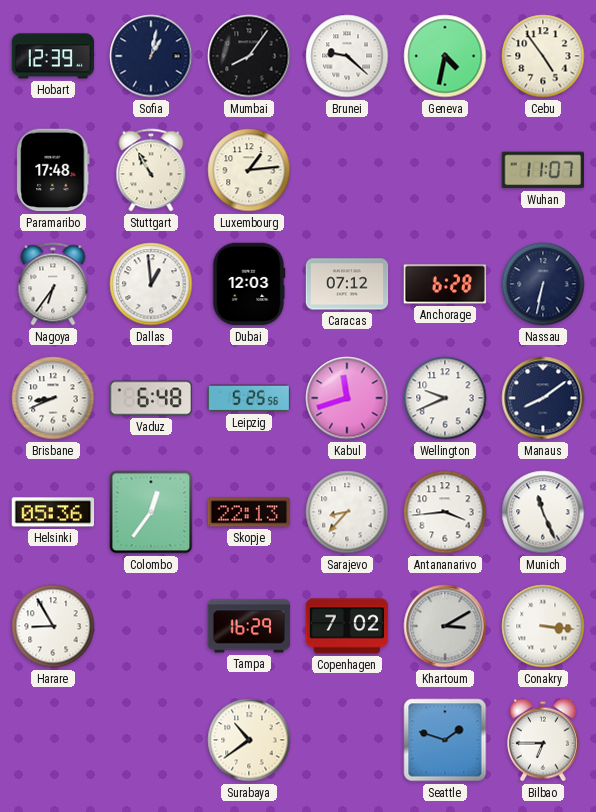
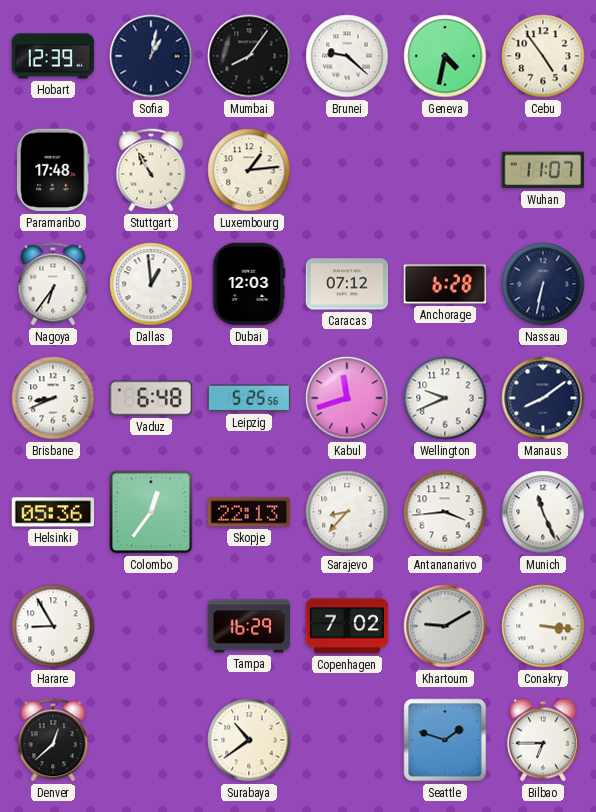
Khartoum: 3:10 -> 9:10 (445, 626)
Denver: none -> 12:38 (53, 740)
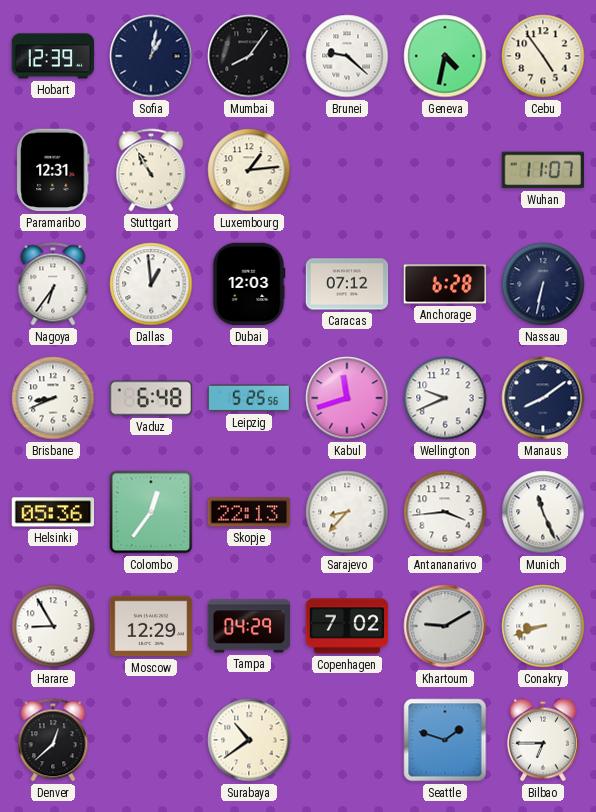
Paramaribo: 17:48 -> 12:31 (53, 170)
Moscow: none -> 12:29 (151, 626)
Tampa: 16:29 -> 04:29 (249, 626)
Conakry: 3:16 -> 8:42 (543, 626)
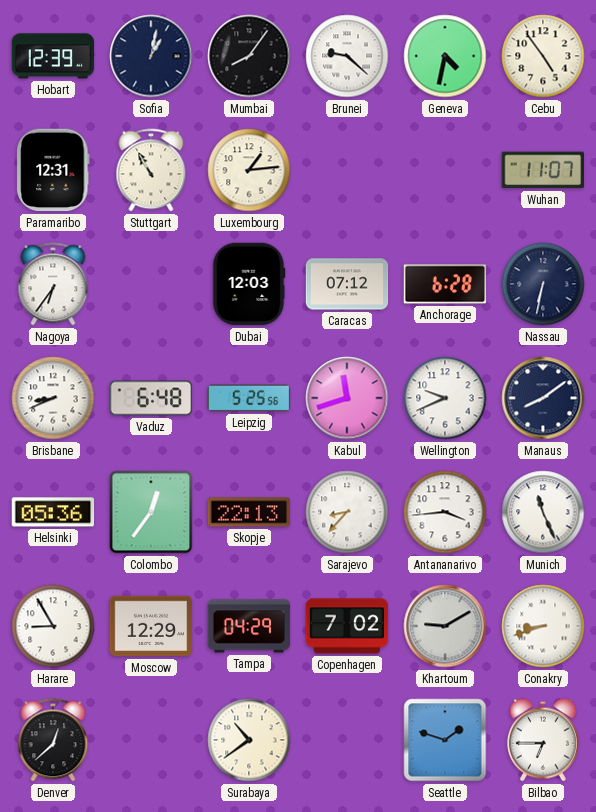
Dallas: 12:59 -> none (151, 284)
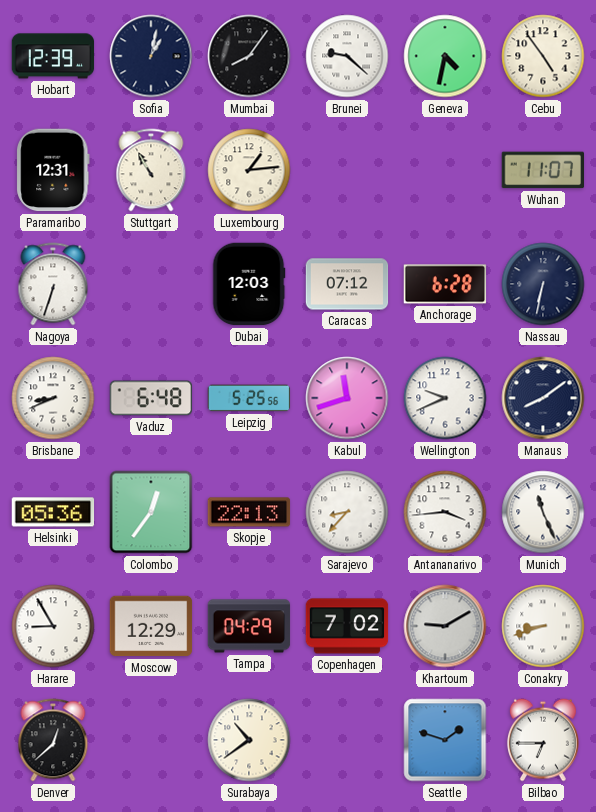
Nagoya: 6:36 -> 6:33 (53, 284)
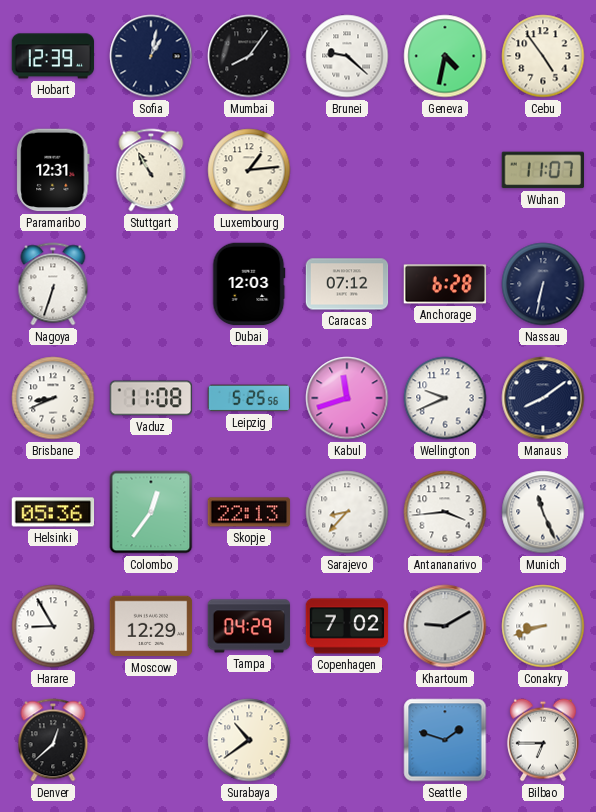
Vaduz: 6:48 -> 11:08 (151, 398)
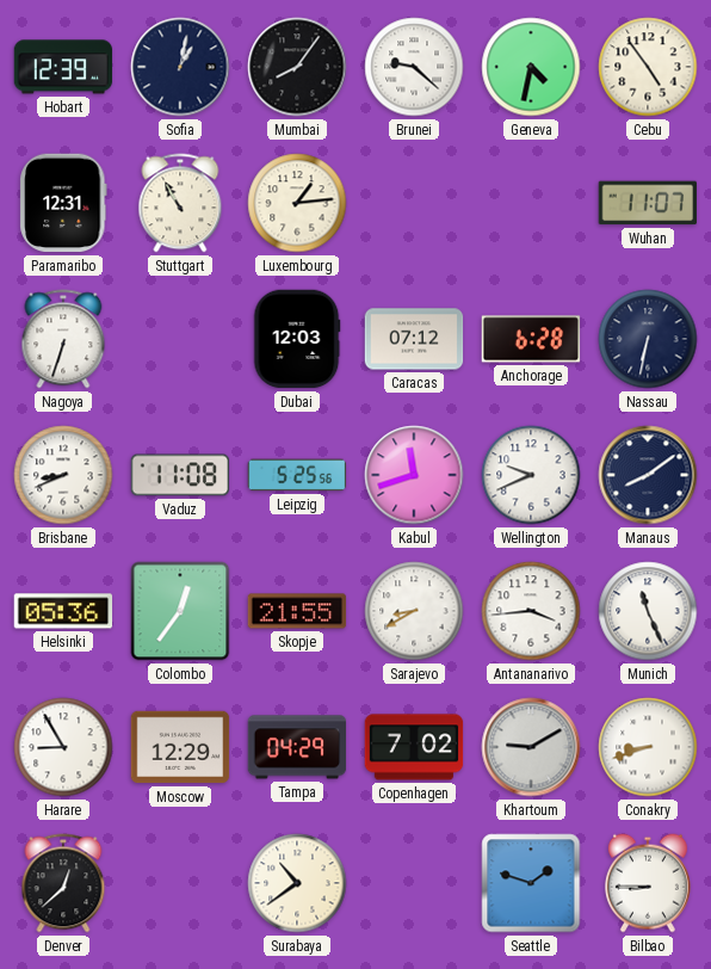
Skopje: 22:13 -> 21:55 (297, 611)
Sarajevo: 8:37 -> 8:40 (414, 611)
Bilbao: 6:45 -> 8:45 (648, 883)
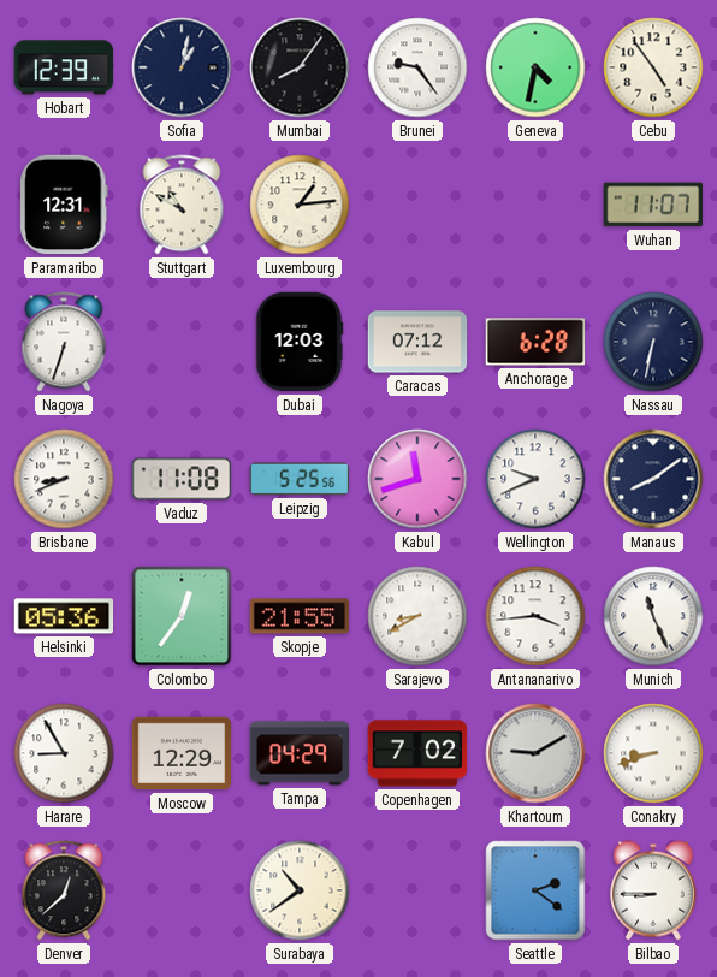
Brunei: 9:22 -> 9:24 (417, 67)
Stuttgart: 10:55 -> 10:50 (182, 205)
Seattle: 1:48 -> 2:21 (535, 890)
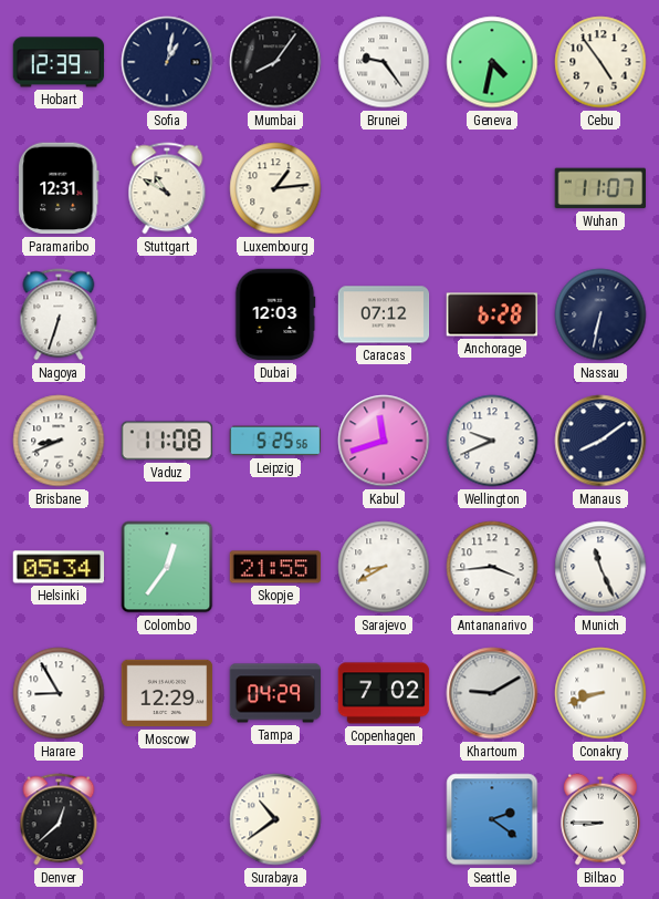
Helsinki: 05:36 -> 05:34 (59, 567)
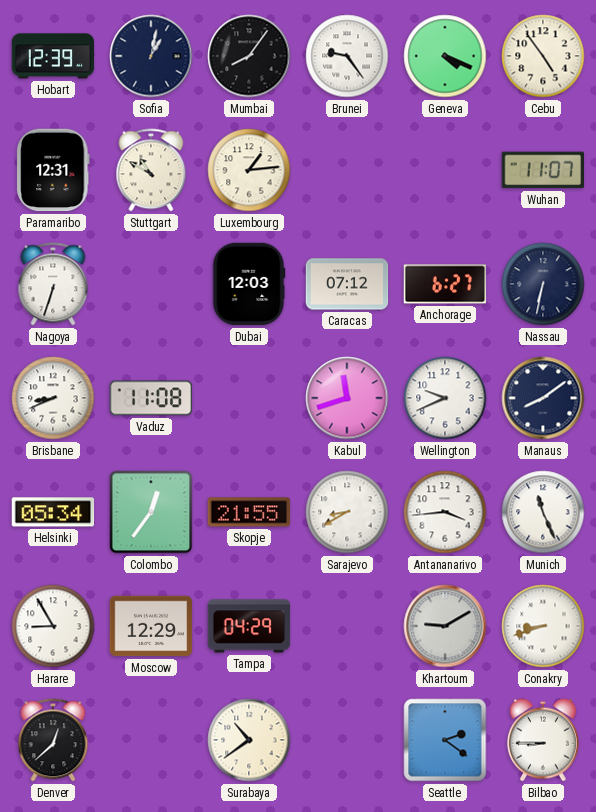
Geneva: 4:32 -> 4:19 (445, 56)
Anchorage: 6:28 -> 6:27 (445, 284)
Leipzig: 5:25 -> none (275, 441)
Copenhagen: 7:02 -> none (384, 693)
